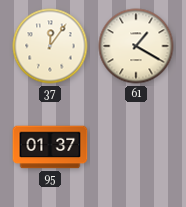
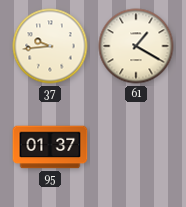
37: 12:06 -> 9:44 (50, 46)
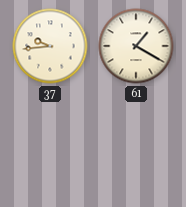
95: 01:37 -> none (50, 147)
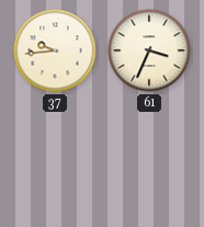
61: 1:20 -> 3:34 (149, 50)
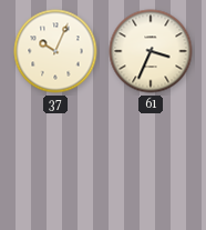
37: 9:44 -> 10:04 (55, 51)
